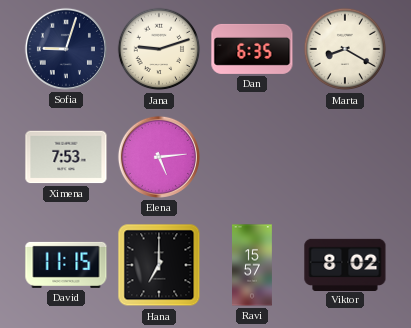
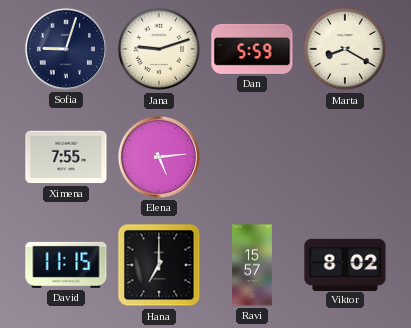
Dan: 6:35 -> 5:59 (252, 49)
Ximena: 7:53 -> 7:55 (66, 157)
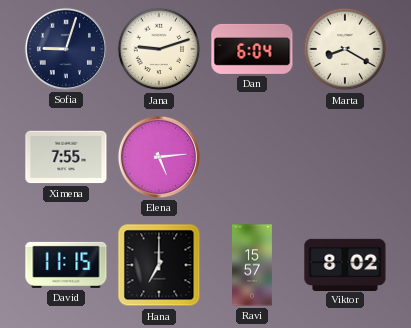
Dan: 5:59 -> 6:04 (252, 49)
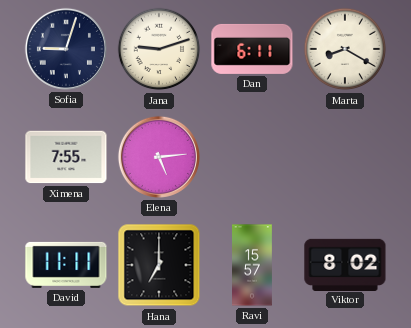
Dan: 6:04 -> 6:11 (252, 49)
David: 11:15 -> 11:11 (66, 265)
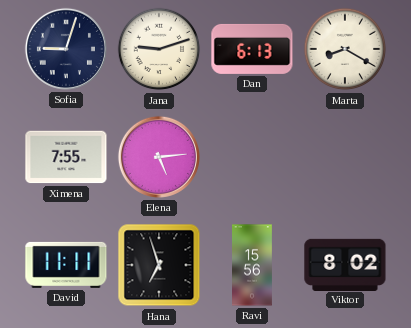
Dan: 6:11 -> 6:13 (252, 49)
Hana: 7:00 -> 6:57 (159, 265)
Ravi: 15:57 -> 15:56 (253, 265)
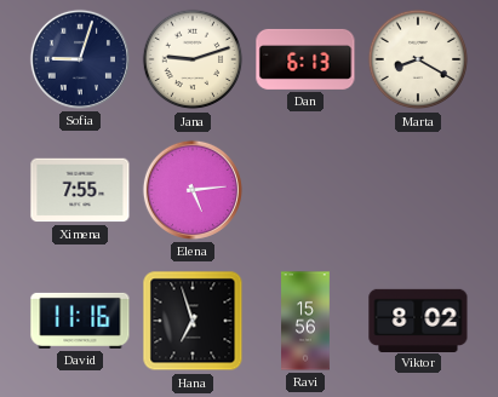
David: 11:11 -> 11:16 (80, 321)
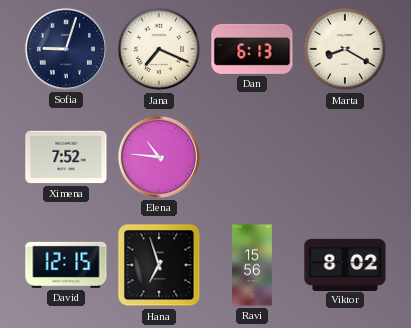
Jana: 9:12 -> 7:19 (159, 49)
Ximena: 7:55 -> 7:52 (66, 157)
Elena: 5:14 -> 10:46 (159, 157)
David: 11:16 -> 12:15 (66, 265)
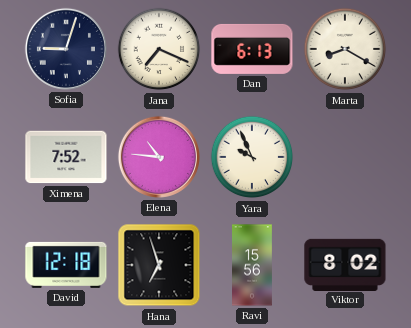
Yara: none -> 9:56 (252, 157)
David: 12:15 -> 12:18 (66, 265)
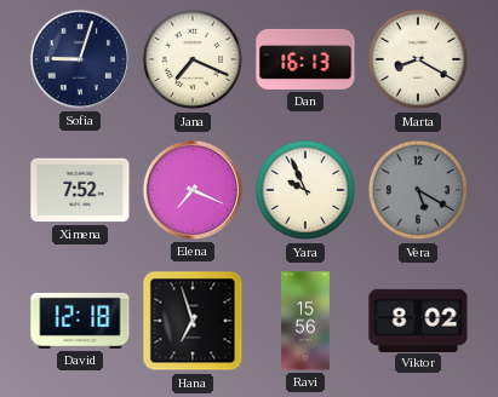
Dan: 6:13 -> 16:13 (305, 59)
Elena: 10:46 -> 7:19 (193, 190)
Vera: none -> 5:20 (418, 190)
